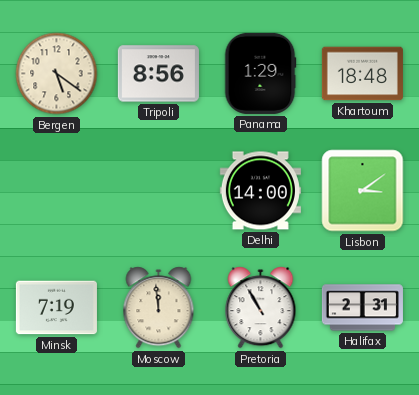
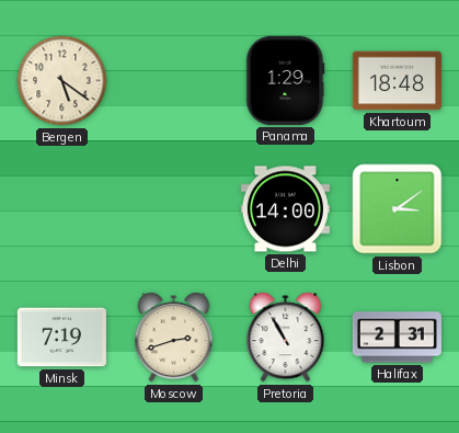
Tripoli: 8:56 -> none (158, 74)
Moscow: 11:59 -> 2:42 (174, 338)
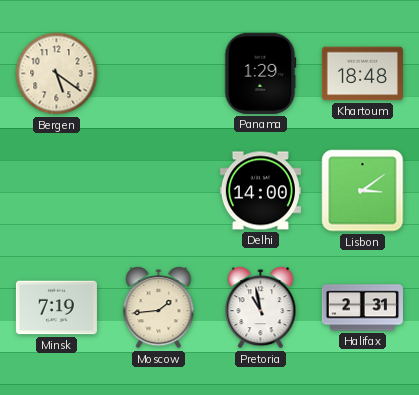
Moscow: 2:42 -> 1:44 (159, 308)
Pretoria: 10:55 -> 10:58 (261, 308)
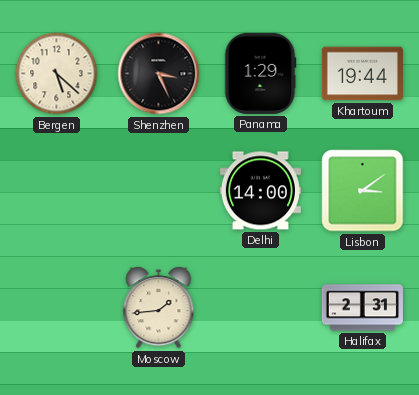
Bergen: 5:21 -> 5:22 (57, 74)
Shenzhen: none -> 3:26 (159, 74)
Khartoum: 18:48 -> 19:44 (362, 74)
Minsk: 7:19 -> none (56, 308)
Pretoria: 10:58 -> none (261, 308)
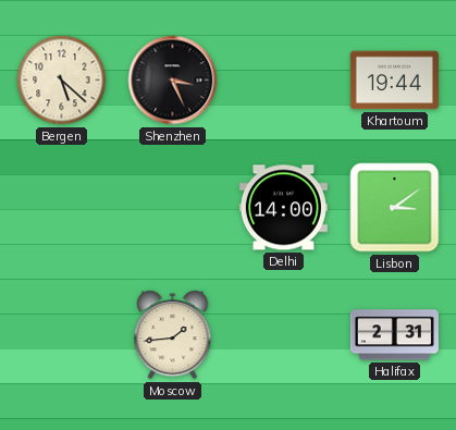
Panama: 1:29 -> none (260, 73)
